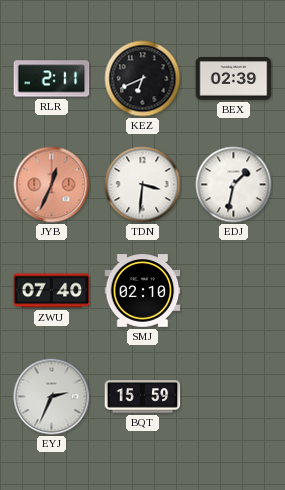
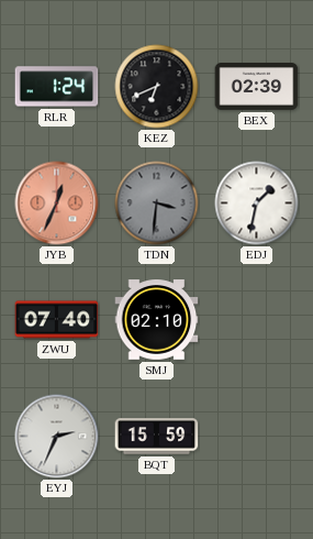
RLR: 2:11 -> 1:24 (57, 87)
TDN dial: white -> grey (157, 204)
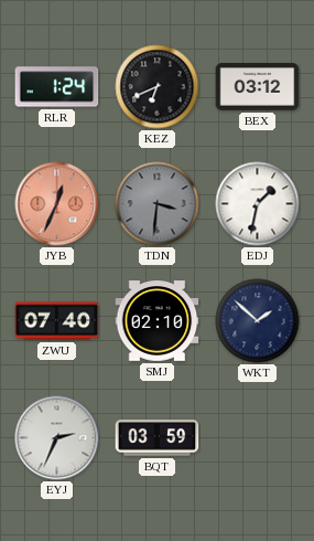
BEX: 02:39 -> 03:12 (258, 87)
WKT: none -> 1:52 (258, 321)
BQT: 15:59 -> 03:59 (158, 438)
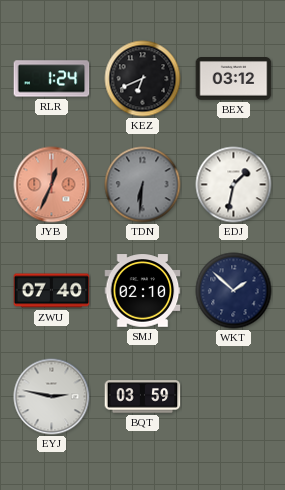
TDN: 3:31 -> 6:31 (143, 185)
EYJ: 2:34 -> 2:47 (52, 397)
